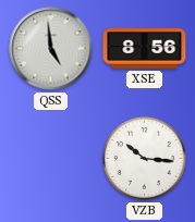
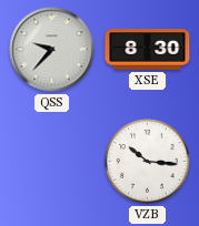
QSS: 4:59 -> 9:37 (52, 50)
XSE: 8:56 -> 8:30 (148, 50)
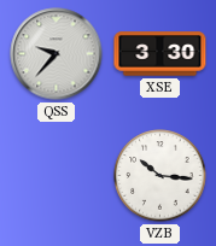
XSE: 8:30 -> 3:30 (160, 54)
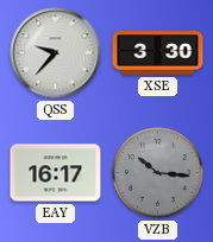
EAY: none -> 16:17 (56, 173)
VZB dial: white -> grey (158, 173)
